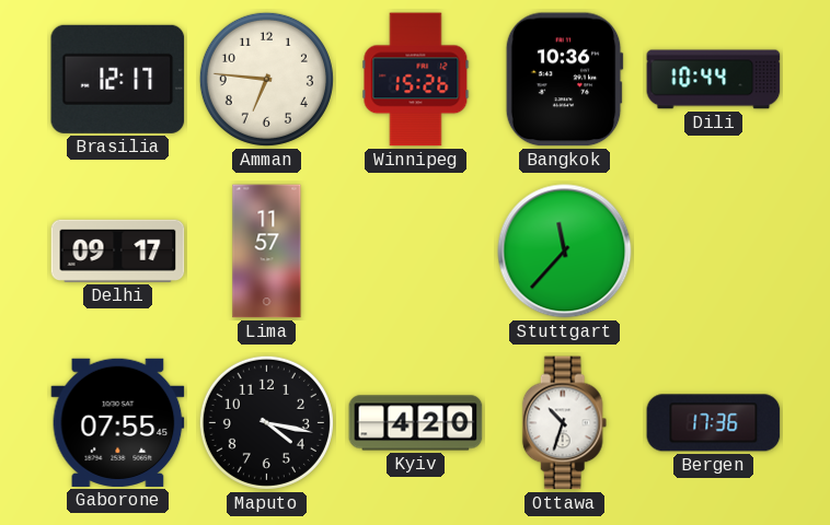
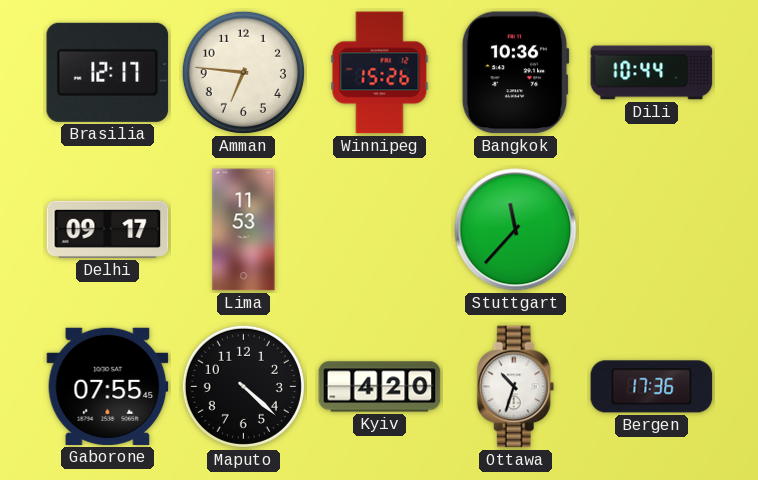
Lima: 11:57 -> 11:53 (244, 230)
Maputo: 4:17 -> 4:22 (243, 386)
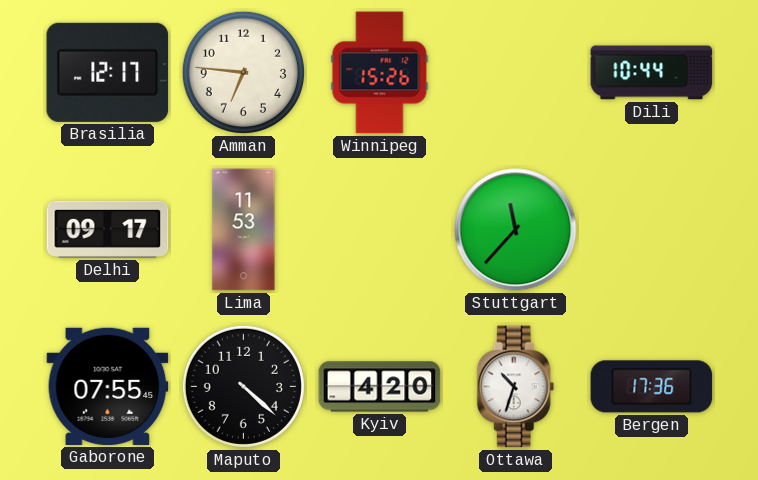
Bangkok: 10:36 -> none (515, 73)
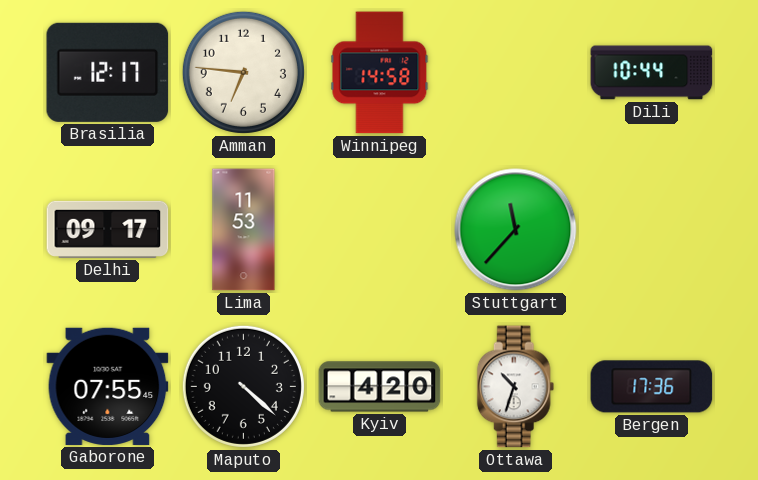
Winnipeg: 15:26 -> 14:58 (380, 73)
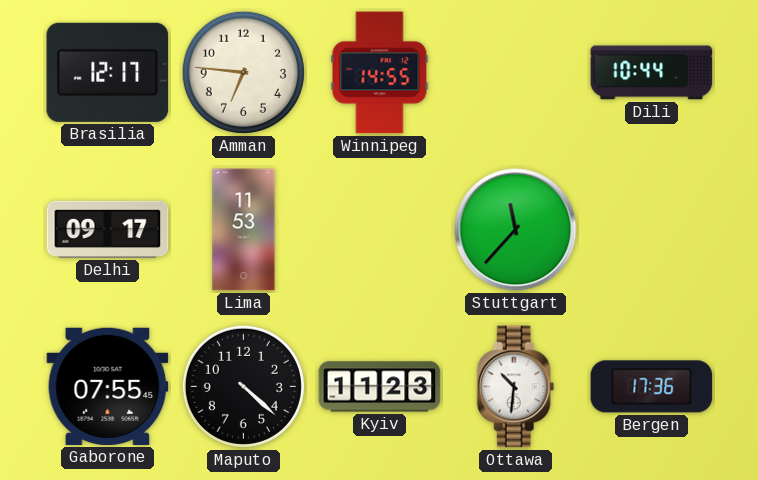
Winnipeg: 14:58 -> 14:55 (380, 73)
Kyiv: 4:20 -> 11:23 (380, 387)
Ottawa: 10:33 -> 10:31 (516, 387)
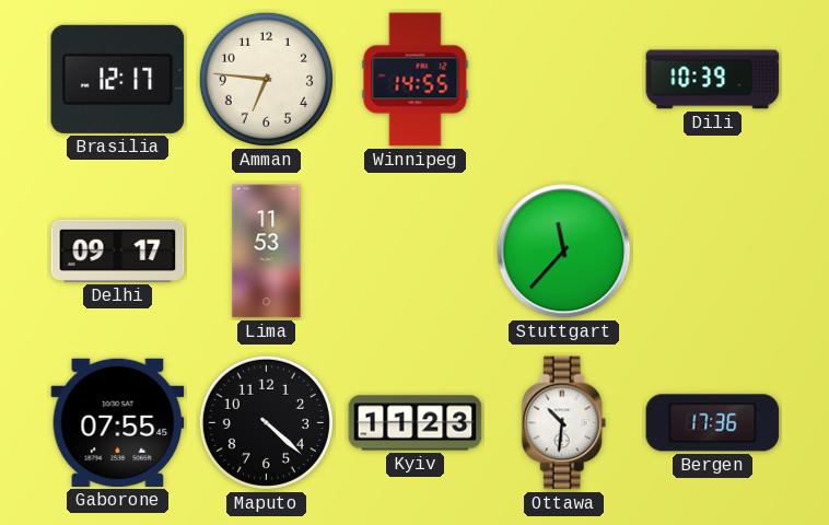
Dili: 10:44 -> 10:39 (713, 80)
